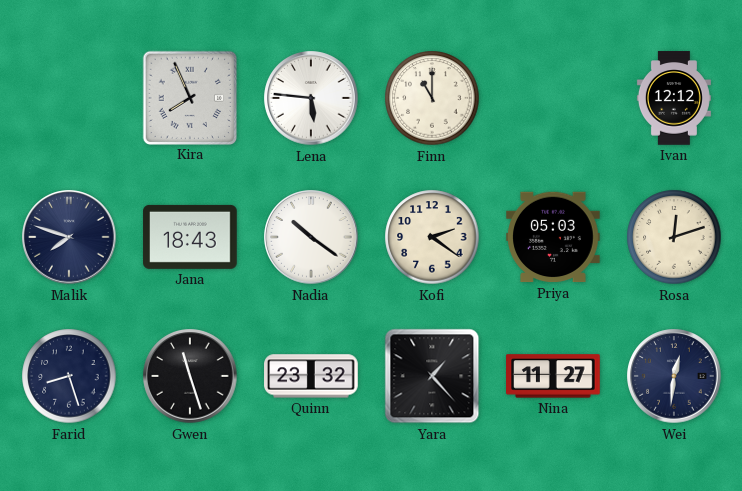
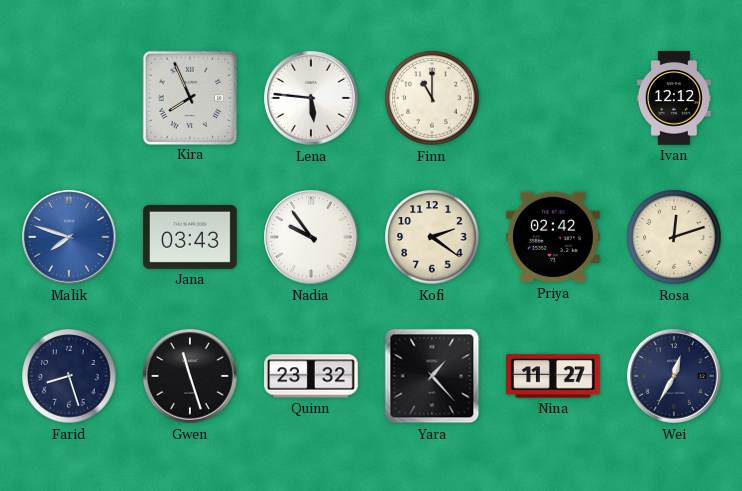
Malik dial: navy -> blue (69, 237)
Jana: 18:43 -> 03:43 (190, 237)
Nadia: 10:21 -> 9:54 (311, 237)
Priya: 05:03 -> 02:42 (553, 237)
Wei: 12:31 -> 12:35 (674, 376)
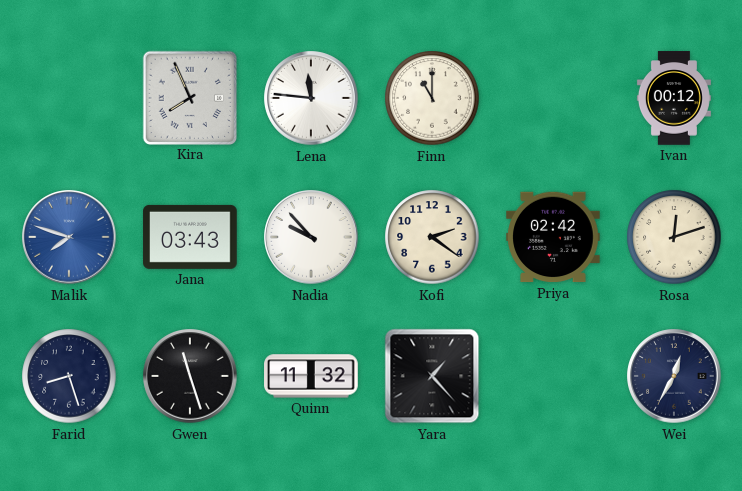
Lena: 5:46 -> 11:46 (311, 98)
Ivan: 12:12 -> 00:12 (674, 98)
Nadia: 9:54 -> 9:53 (311, 237)
Quinn: 23:32 -> 11:32 (311, 376)
Nina: 11:27 -> none (553, 376)
